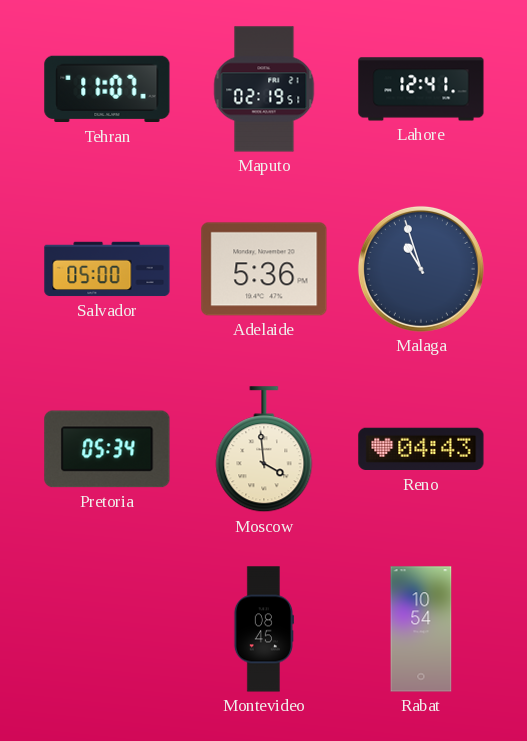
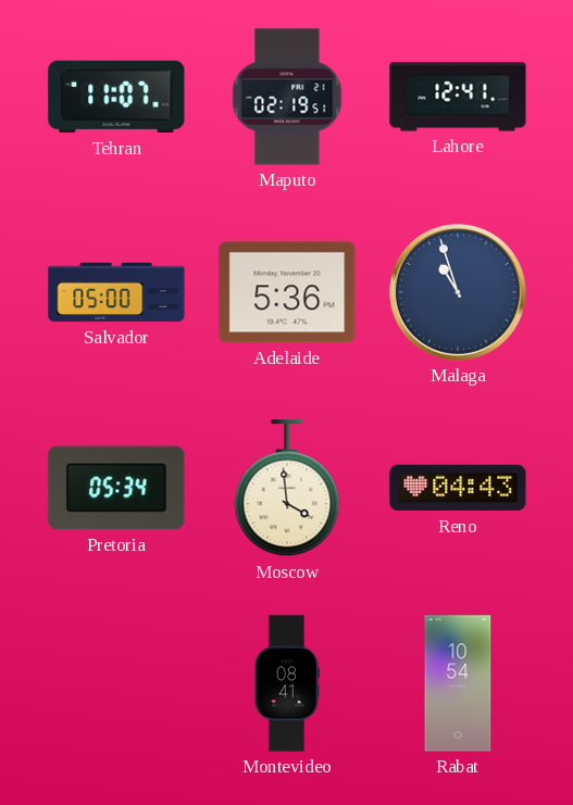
Montevideo: 08:45 -> 08:41 (286, 683)
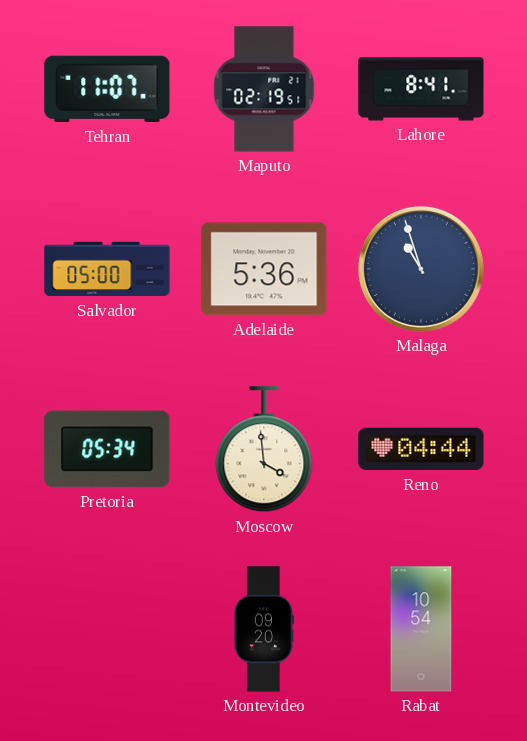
Lahore: 12:41 -> 8:41 (421, 89)
Reno: 04:43 -> 04:44 (421, 449)
Montevideo: 08:41 -> 09:20 (263, 629)
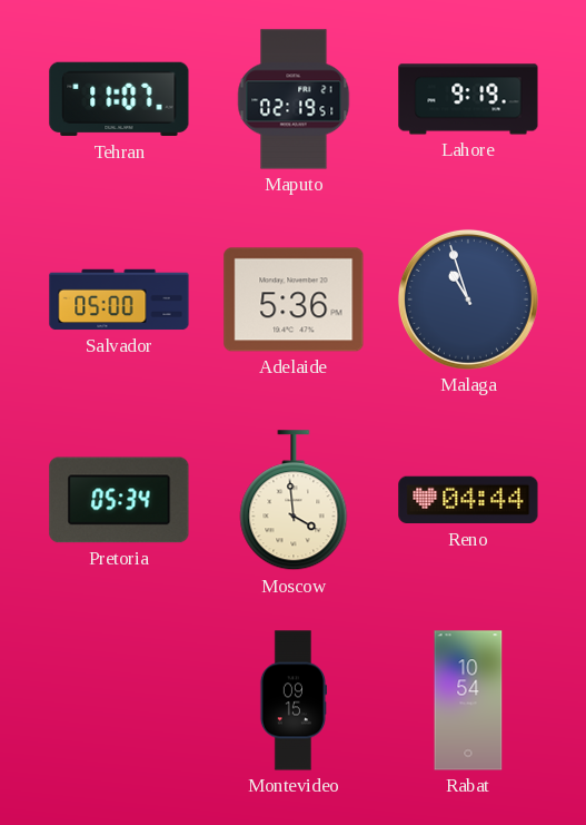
Lahore: 8:41 -> 9:19 (468, 99)
Montevideo: 09:20 -> 09:15 (292, 700)
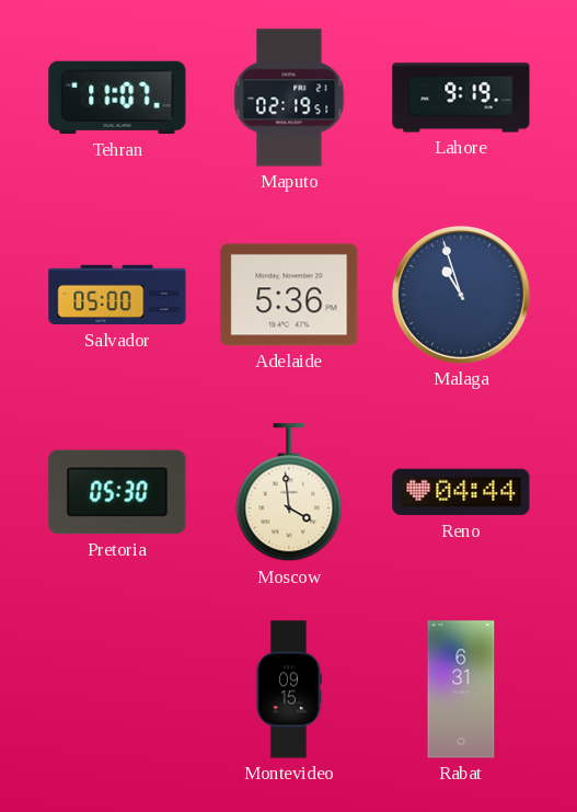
Pretoria: 05:34 -> 05:30 (117, 492)
Rabat: 10:54 -> 6:31 (461, 689)
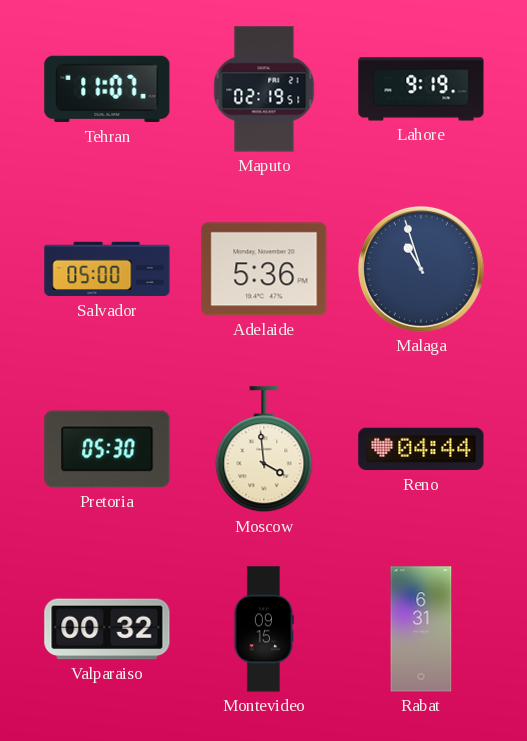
Valparaiso: none -> 00:32 (107, 629)
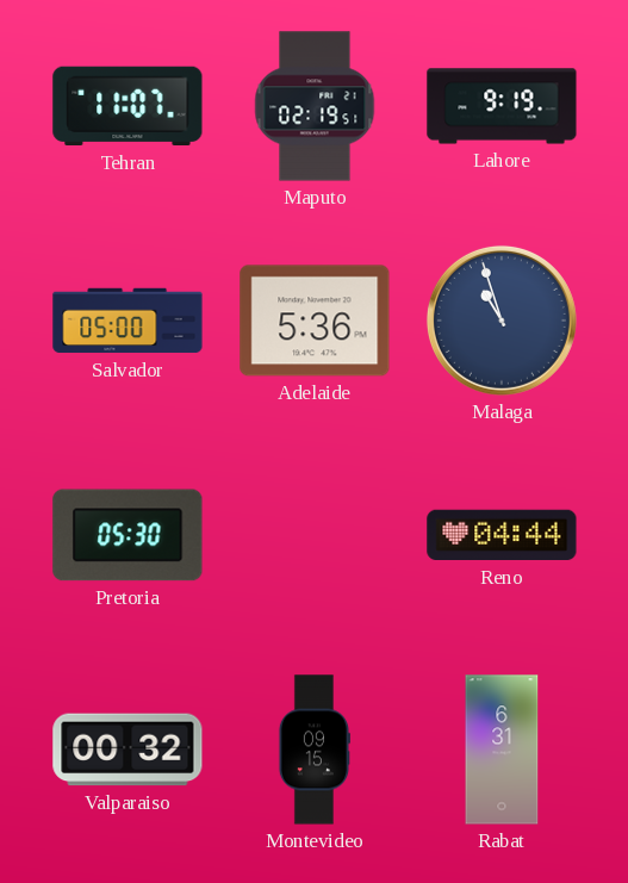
Moscow: 3:59 -> none (264, 450)
